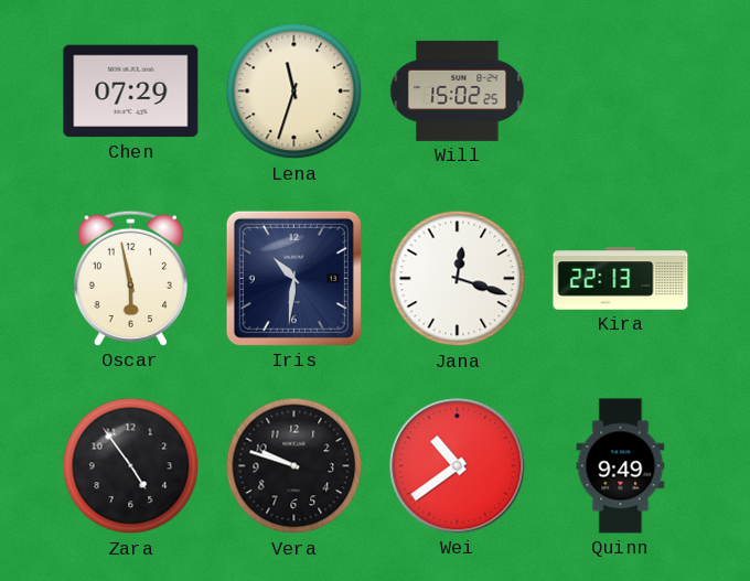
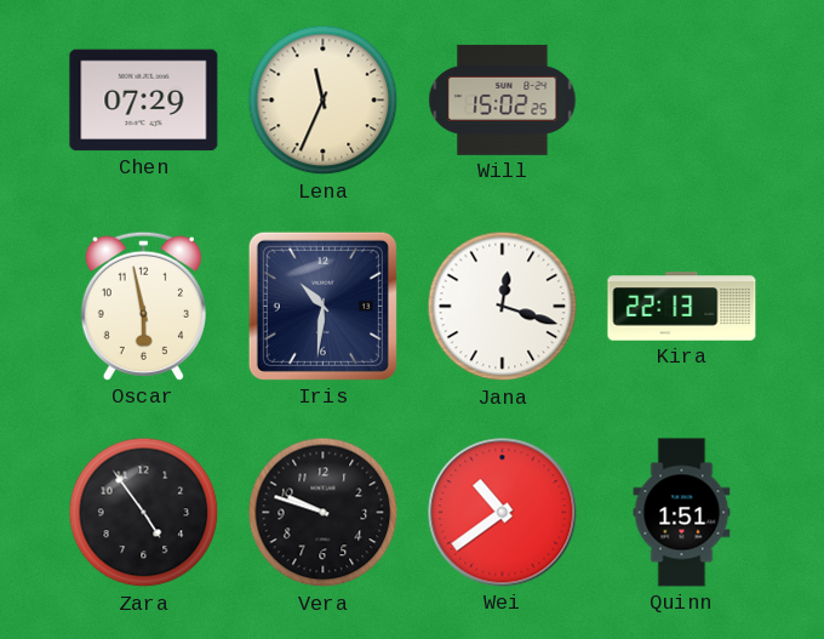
Lena: 11:33 -> 11:34 (324, 101)
Quinn: 9:49 -> 1:51 (682, 513)
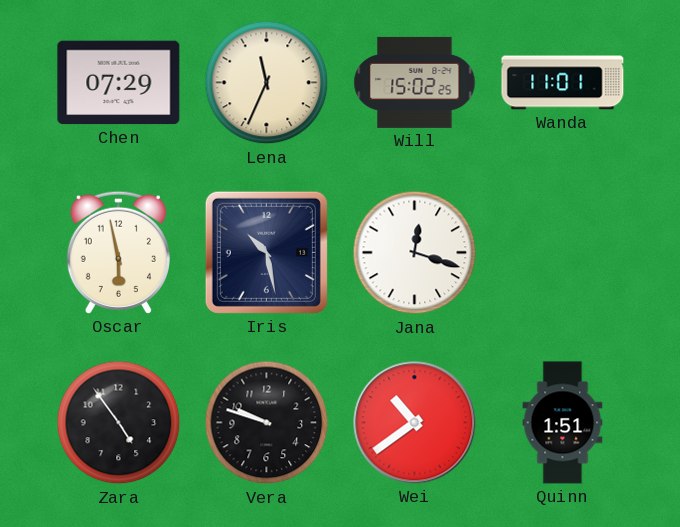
Wanda: none -> 11:01 (563, 83)
Iris: 10:31 -> 10:28 (266, 252)
Kira: 22:13 -> none (682, 307)
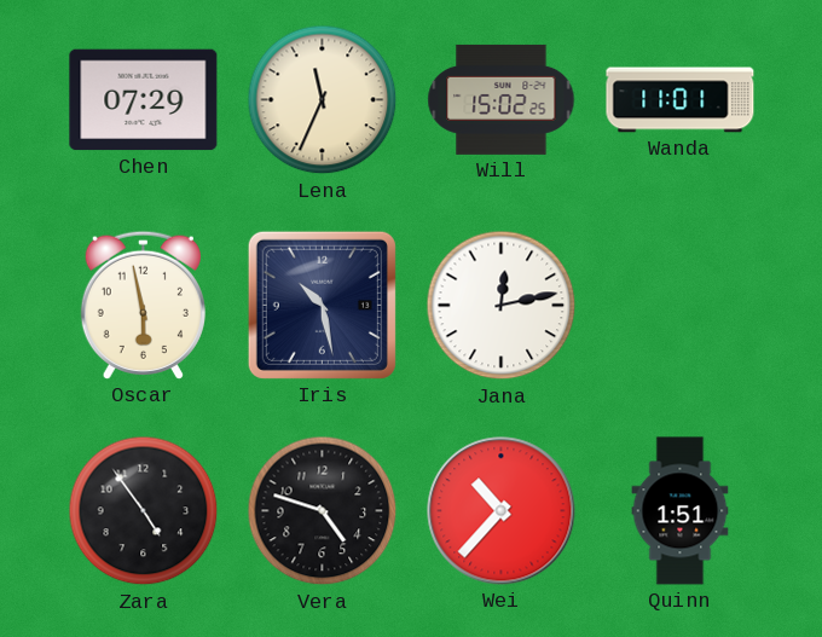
Jana: 12:18 -> 12:13 (502, 306)
Vera: 9:48 -> 4:48 (323, 511)
Wei: 10:39 -> 10:37 (502, 511)
